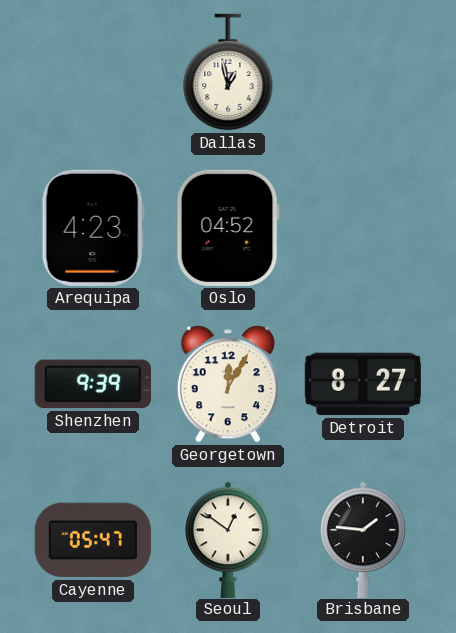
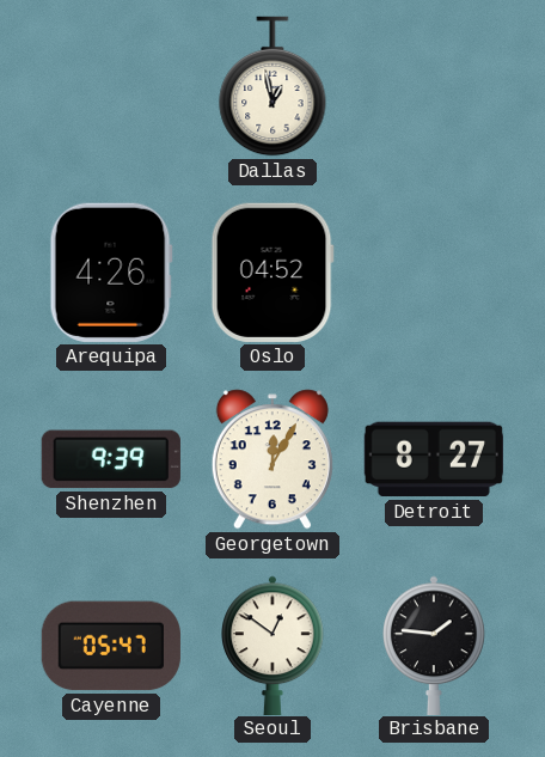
Arequipa: 4:23 -> 4:26 (111, 273)
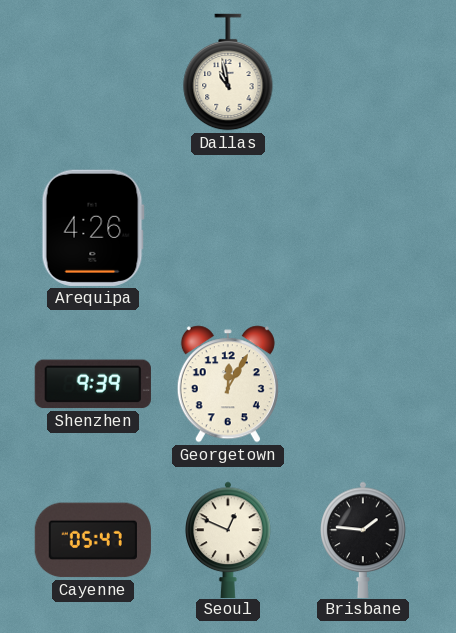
Dallas: 12:58 -> 10:58 (228, 72)
Oslo: 04:52 -> none (272, 273)
Detroit: 8:27 -> none (434, 459)
Seoul: 12:51 -> 12:49 (228, 539)
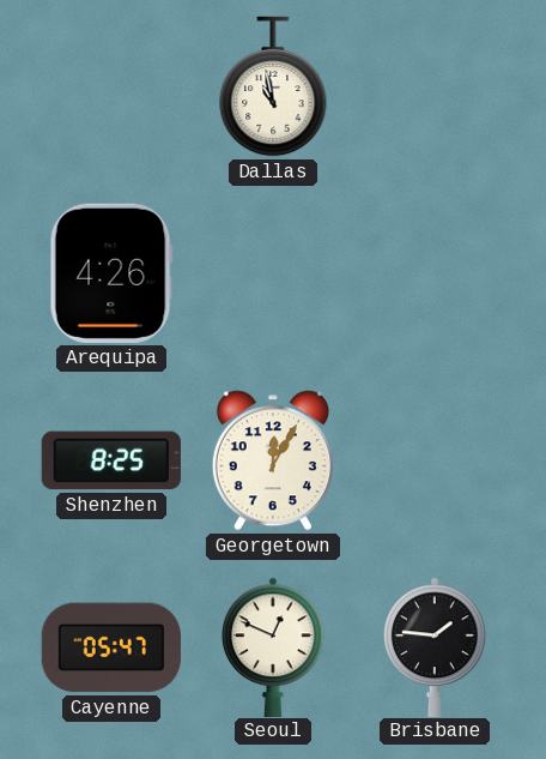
Shenzhen: 9:39 -> 8:25 (111, 460)
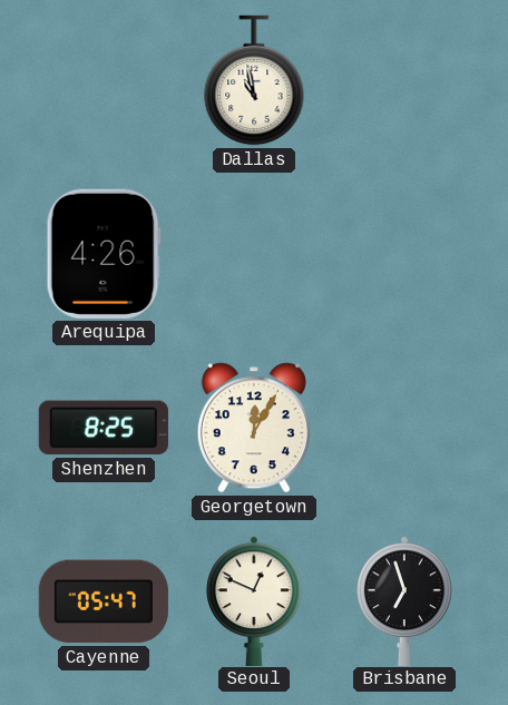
Brisbane: 1:46 -> 6:57 (404, 600)
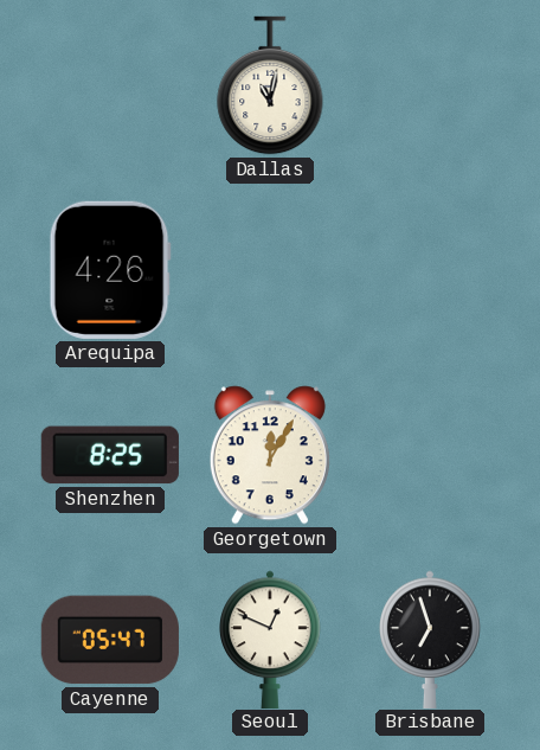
Dallas: 10:58 -> 11:02 (270, 85)
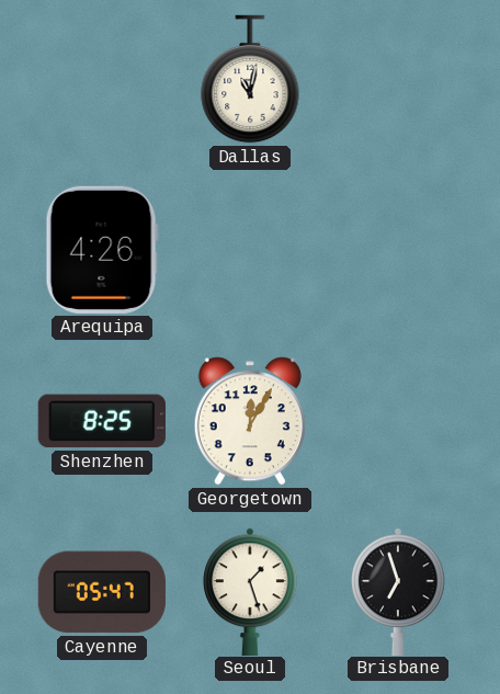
Seoul: 12:49 -> 1:27 (250, 591)
